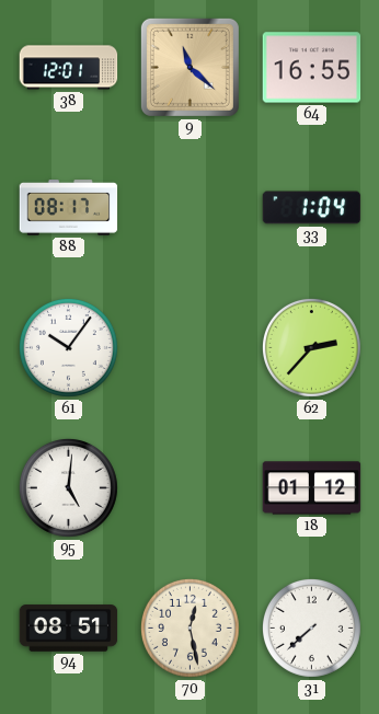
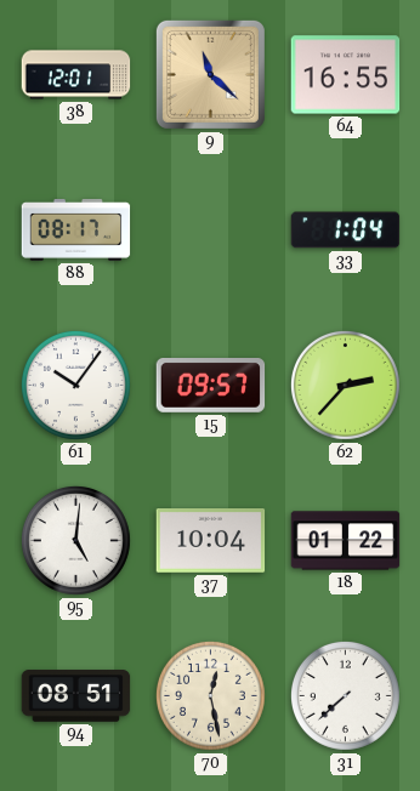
15: none -> 09:57 (211, 386)
37: none -> 10:04 (211, 541)
18: 01:12 -> 01:22 (346, 541)
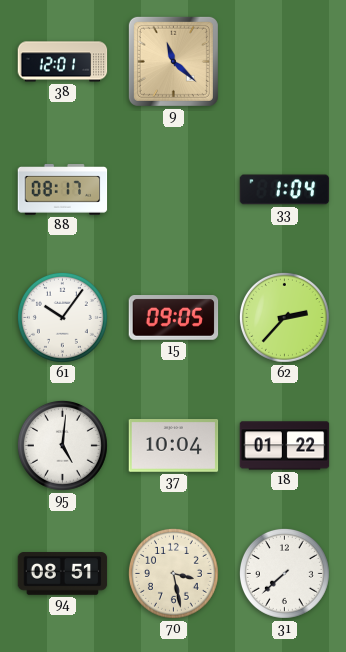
64: 16:55 -> none (346, 75)
15: 09:57 -> 09:05 (174, 318)
70: 12:28 -> 3:28 (173, 573)
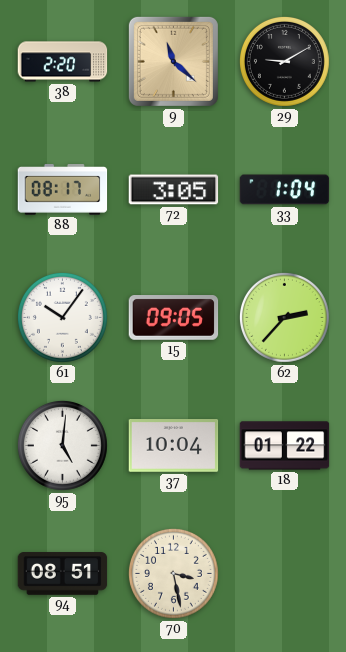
38: 12:01 -> 2:20 (63, 62)
29: none -> 9:10 (284, 61)
72: none -> 3:05 (174, 190)
31: 7:38 -> none (284, 573)
